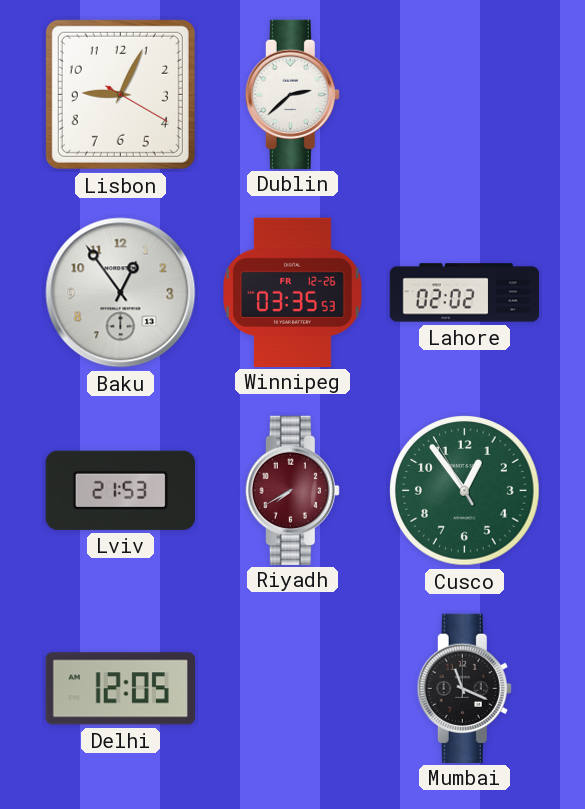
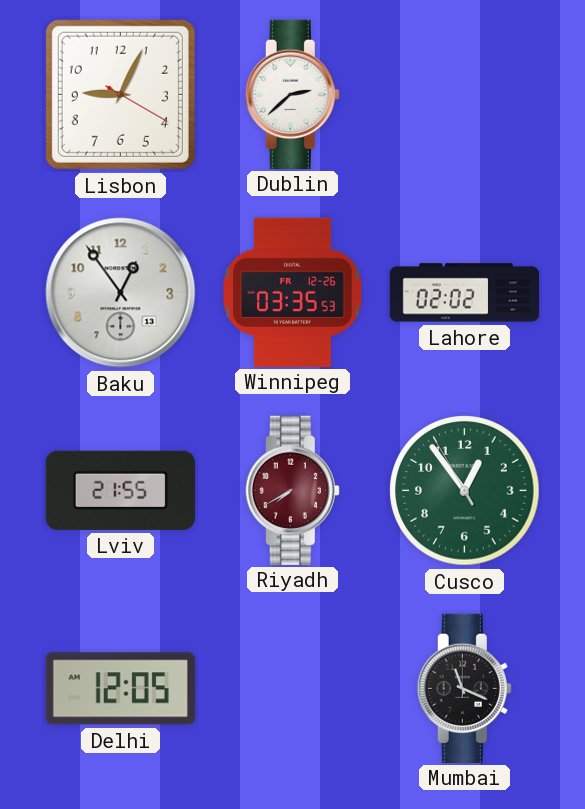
Lviv: 21:53 -> 21:55 (120, 490)
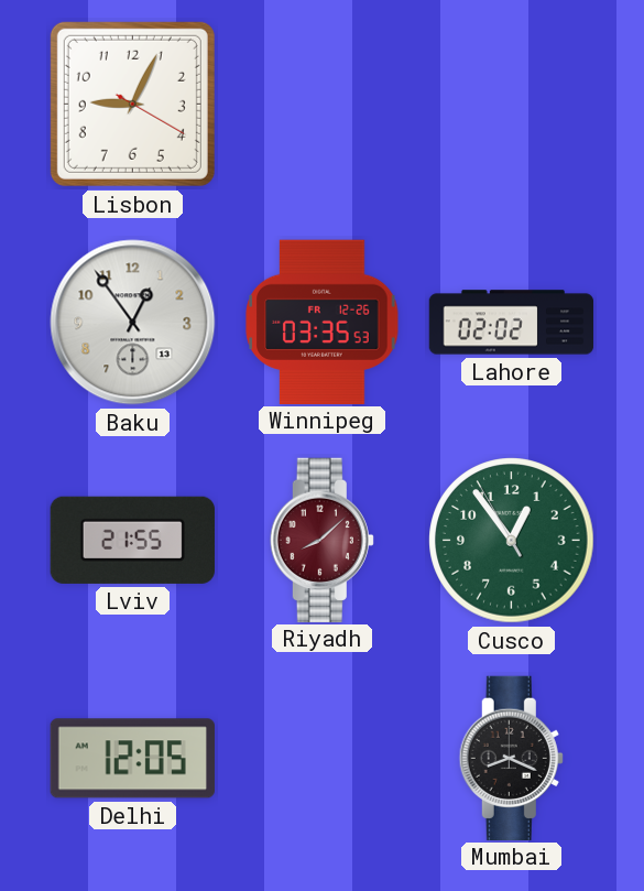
Dublin: 2:38 -> none (292, 94)
Riyadh: 7:40 -> 8:08 (321, 540)
Mumbai: 11:19 -> 8:19 (511, 758)
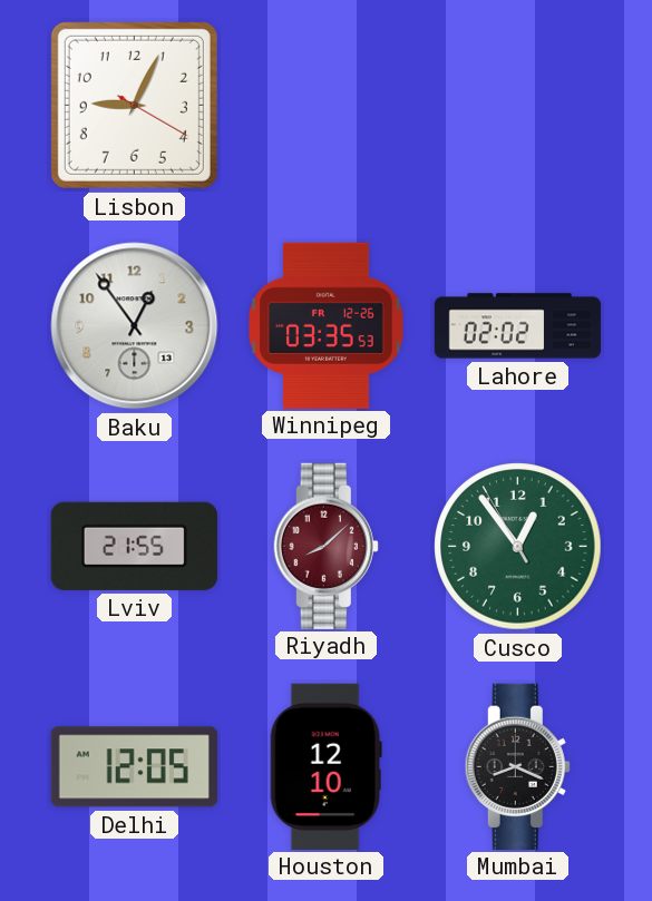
Houston: none -> 12:10 (325, 766)
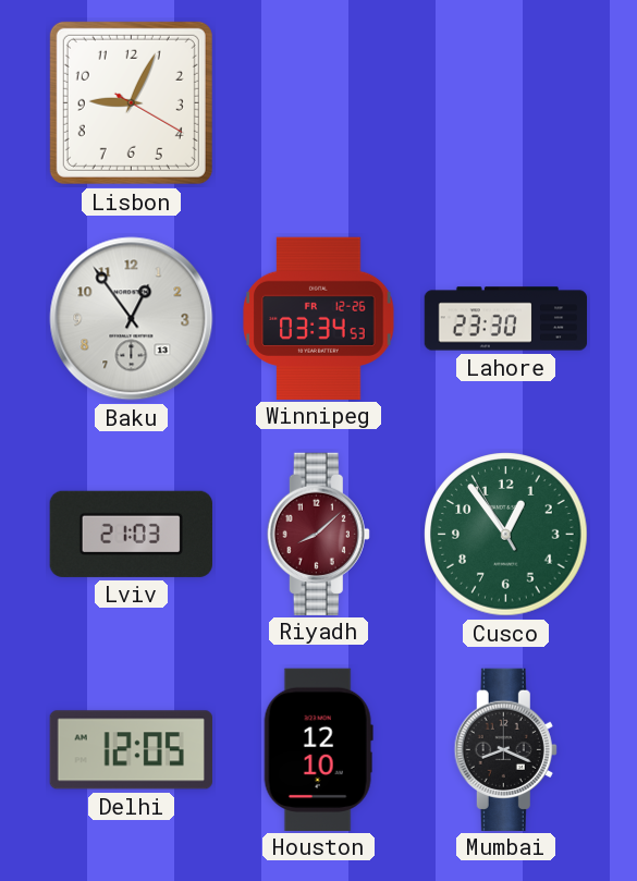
Winnipeg: 03:35 -> 03:34 (319, 318)
Lahore: 02:02 -> 23:30 (506, 319)
Lviv: 21:55 -> 21:03 (131, 534)
